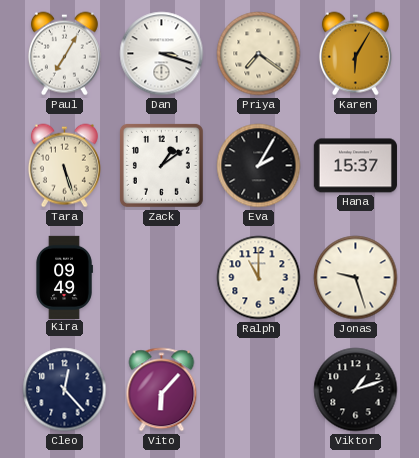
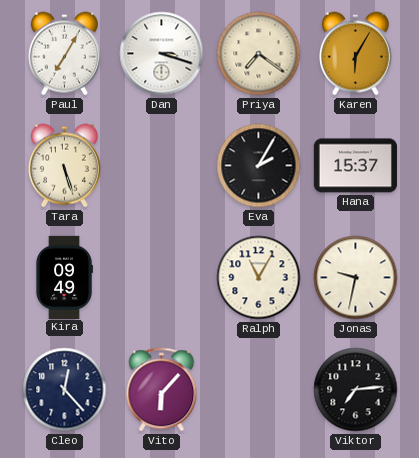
Zack: 1:09 -> none (161, 165)
Ralph: 11:00 -> 11:05 (259, 278)
Jonas: 9:27 -> 9:32 (356, 278)
Viktor: 1:12 -> 7:14 (356, 390)
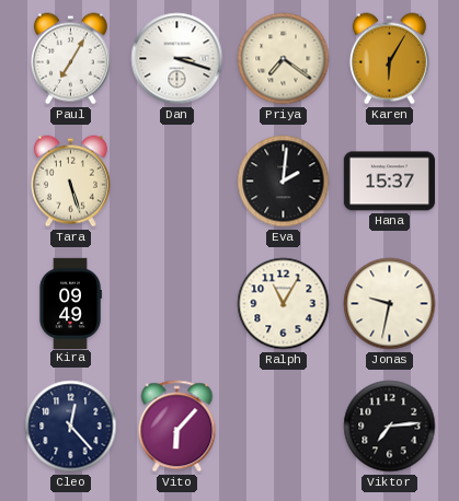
Eva: 2:05 -> 2:01 (284, 182)
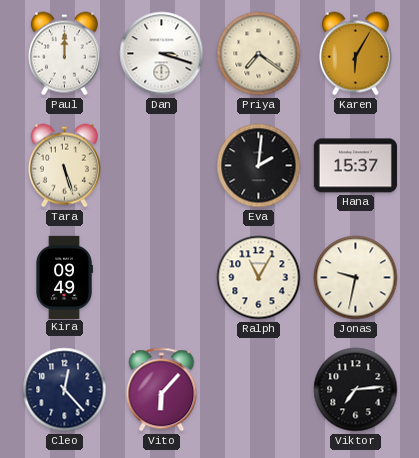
Paul: 7:05 -> 12:00 (64, 54)
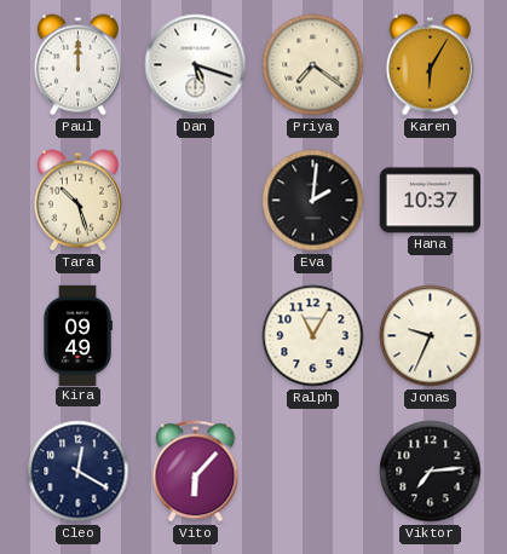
Dan: 3:18 -> 5:18 (196, 65)
Tara: 5:27 -> 10:27 (77, 201)
Hana: 15:37 -> 10:37 (430, 201)
Jonas: 9:32 -> 9:34 (431, 336)
Cleo: 12:23 -> 12:20 (79, 472)
